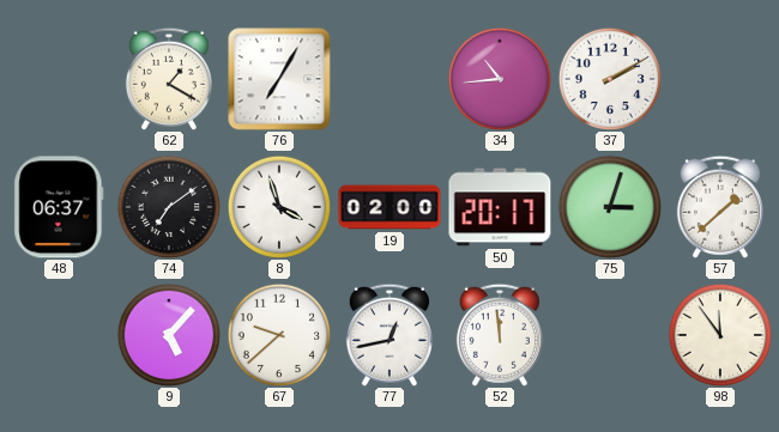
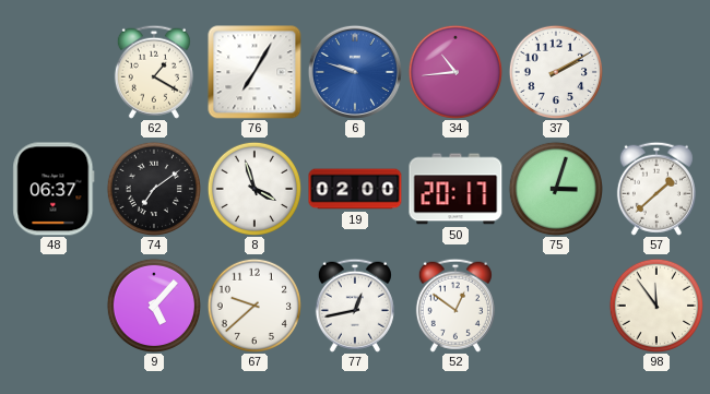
6: none -> 9:48 (355, 72)
52: 11:59 -> 12:51 (455, 306)
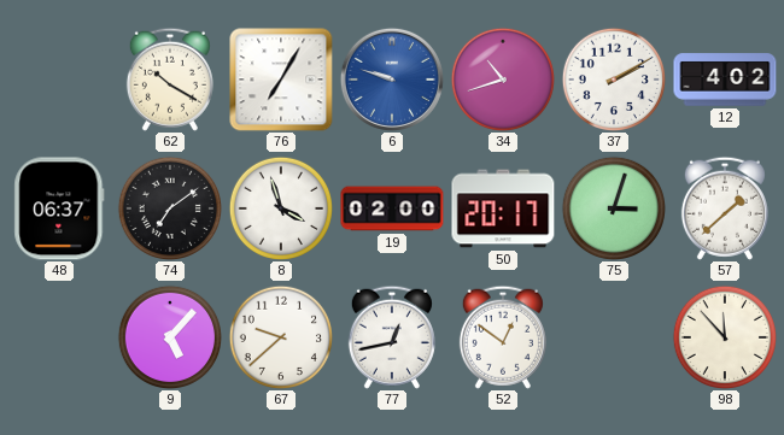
62: 1:20 -> 10:20 (170, 80)
34: 10:44 -> 10:42 (502, 78)
12: none -> 4:02 (725, 80)
98: 11:54 -> 11:53 (724, 336)
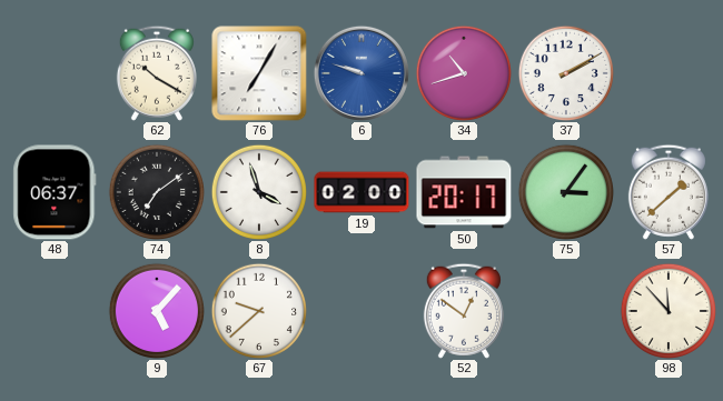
12: 4:02 -> none (725, 80)
75: 3:03 -> 3:06 (565, 191)
77: 12:43 -> none (392, 337)
